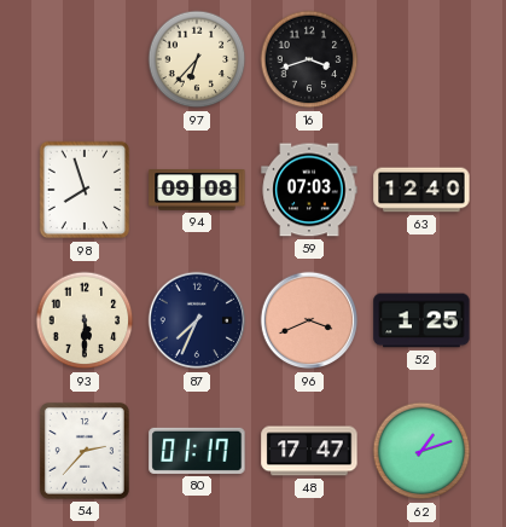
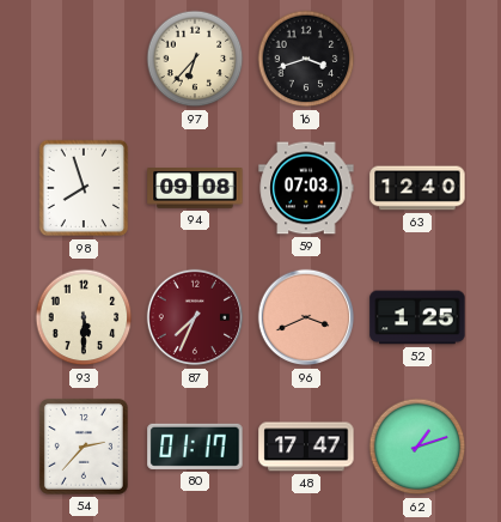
87 dial: navy -> burgundy (195, 317)
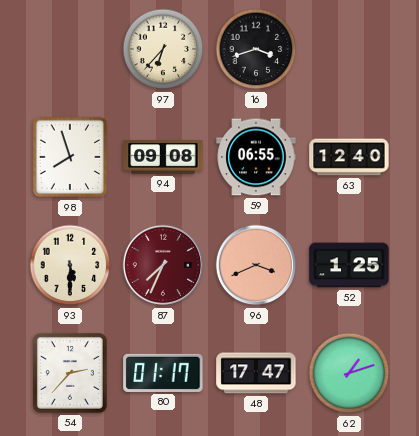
59: 07:03 -> 06:55 (256, 157)
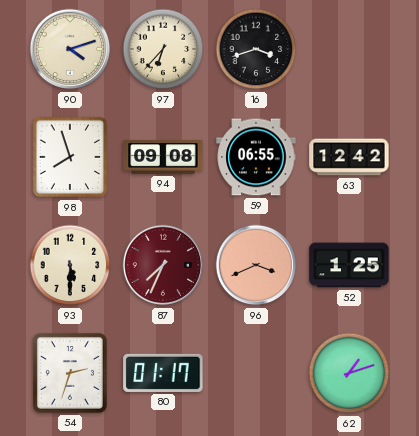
90: none -> 4:12 (70, 49)
63: 12:40 -> 12:42 (349, 157)
54: 2:37 -> 2:33 (70, 373)
48: 17:47 -> none (256, 373)
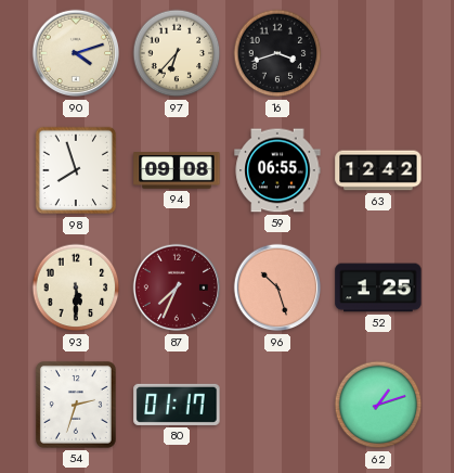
96: 3:41 -> 10:27 (277, 287)
